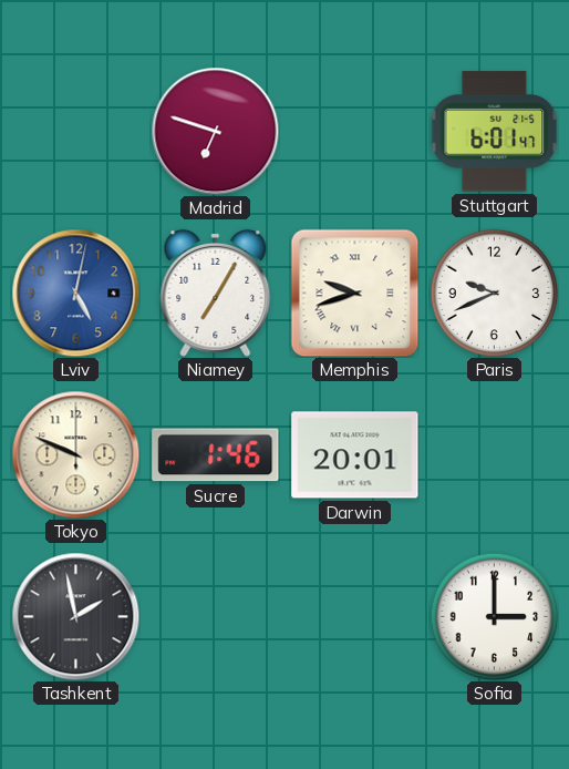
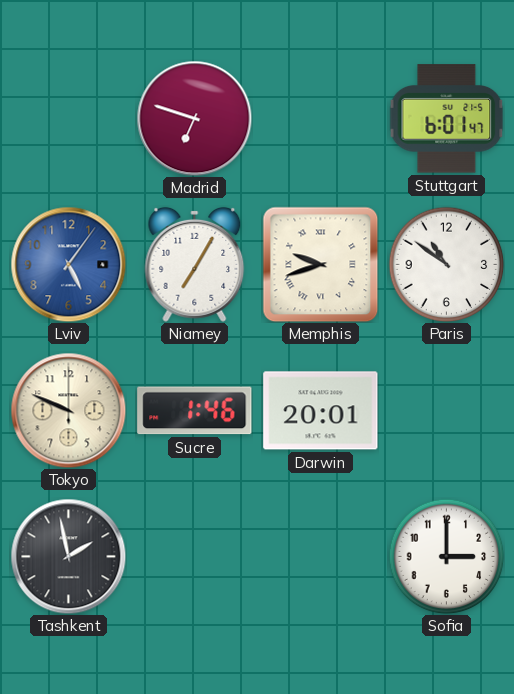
Lviv: 5:02 -> 5:06 (68, 264)
Paris: 9:41 -> 10:51 (446, 264)
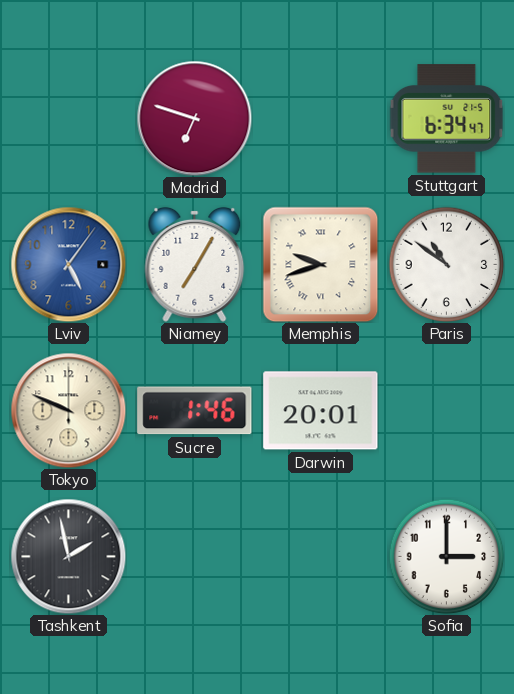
Stuttgart: 6:01 -> 6:34 (446, 119)
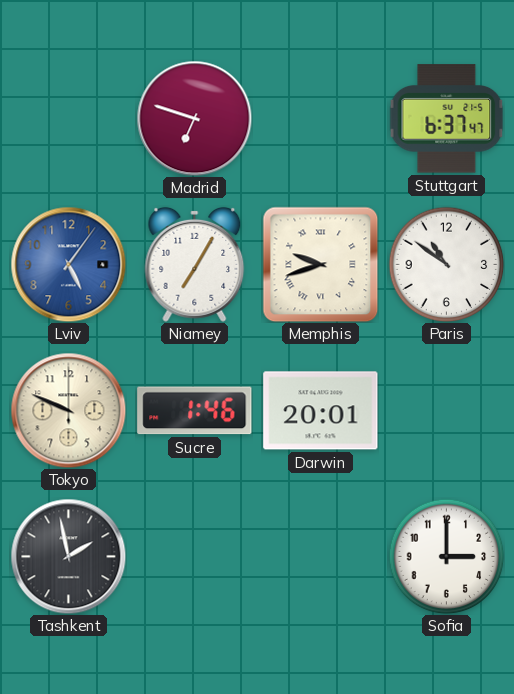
Stuttgart: 6:34 -> 6:37 (446, 119)
